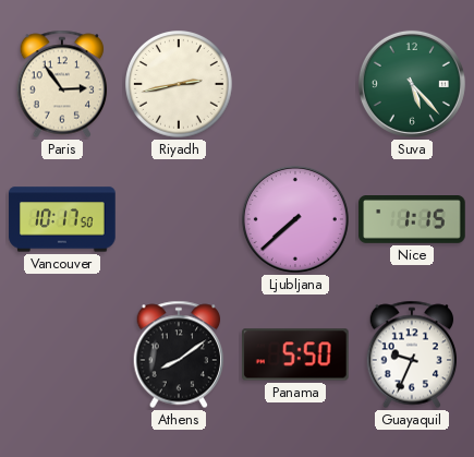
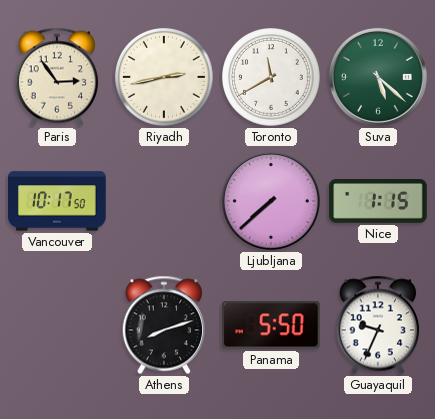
Toronto: none -> 11:40 (272, 78)
Suva: 5:23 -> 5:22 (378, 77)
Athens: 8:09 -> 8:12 (164, 325)
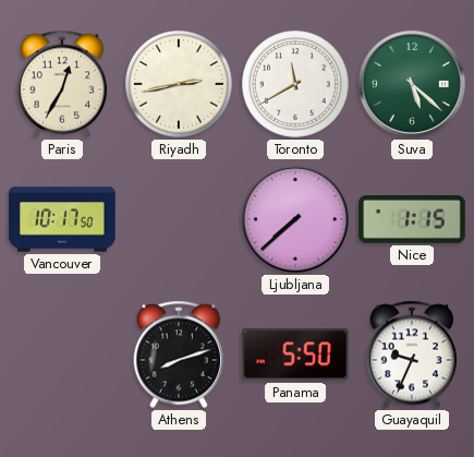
Paris: 2:54 -> 12:35 (62, 84)
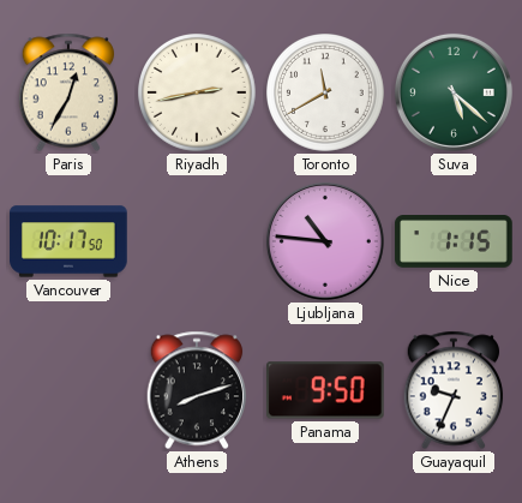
Ljubljana: 7:38 -> 10:46 (325, 241)
Panama: 5:50 -> 9:50 (326, 390)
